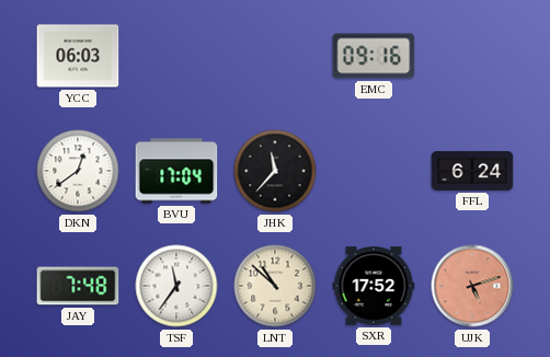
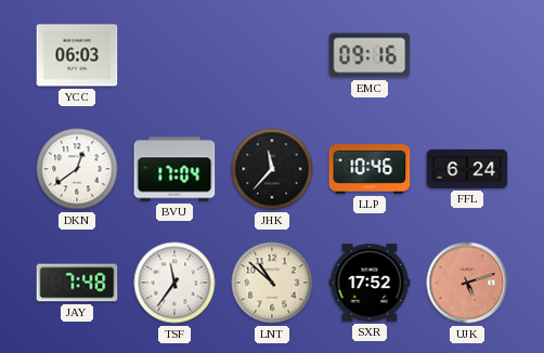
LLP: none -> 10:46 (370, 169)
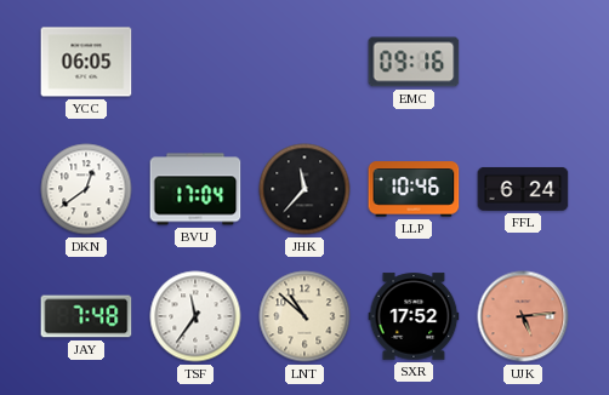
YCC: 06:03 -> 06:05 (86, 62)
UJK: 5:12 -> 5:14 (523, 316)
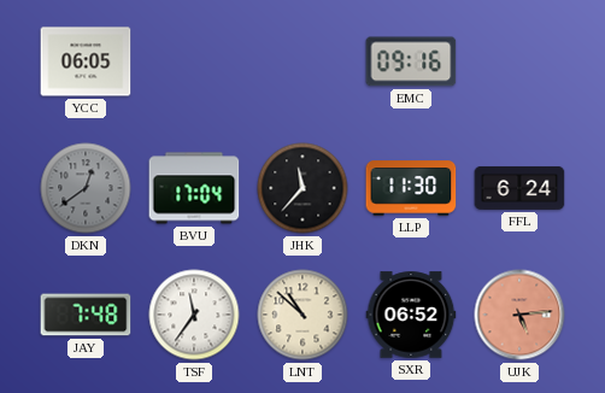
DKN dial: white -> grey (86, 188)
LLP: 10:46 -> 11:30 (411, 188)
SXR: 17:52 -> 06:52 (411, 315)
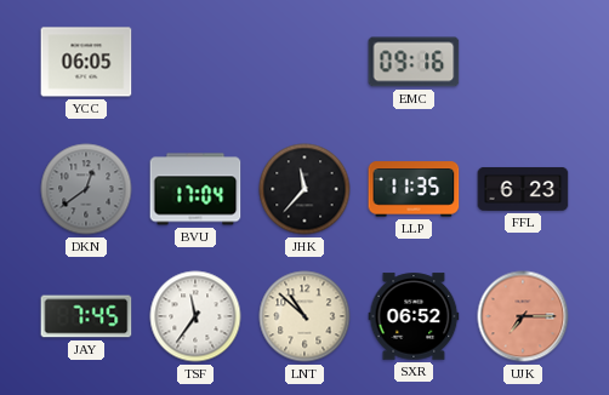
LLP: 11:30 -> 11:35 (414, 189)
FFL: 6:24 -> 6:23 (523, 189)
JAY: 7:48 -> 7:45 (86, 316)
UJK: 5:14 -> 7:15 (523, 316)
